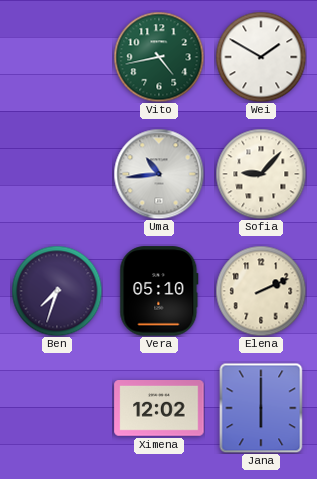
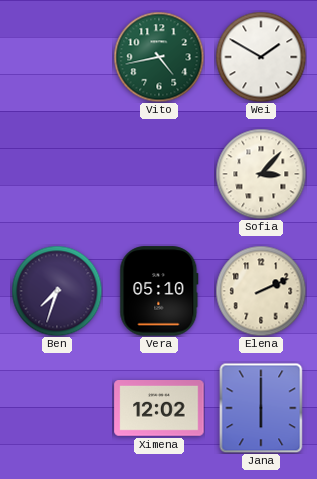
Uma: 10:44 -> none (159, 174)
Sofia: 9:07 -> 3:07 (261, 174)
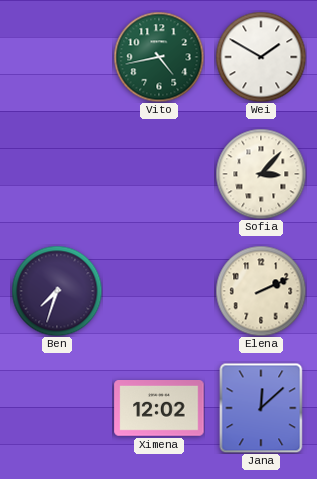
Vera: 05:10 -> none (159, 291)
Jana: 6:00 -> 12:08 (261, 408)
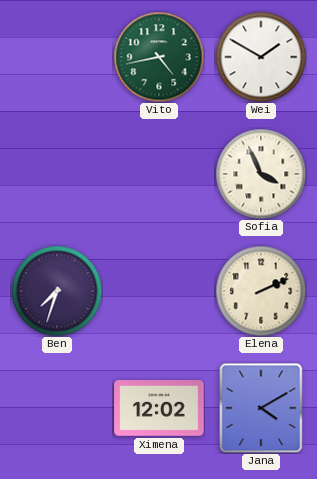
Sofia: 3:07 -> 3:56 (261, 174)
Jana: 12:08 -> 4:10 (261, 408)
